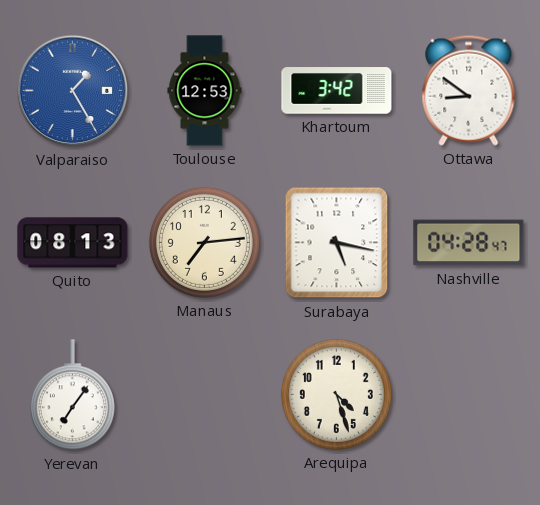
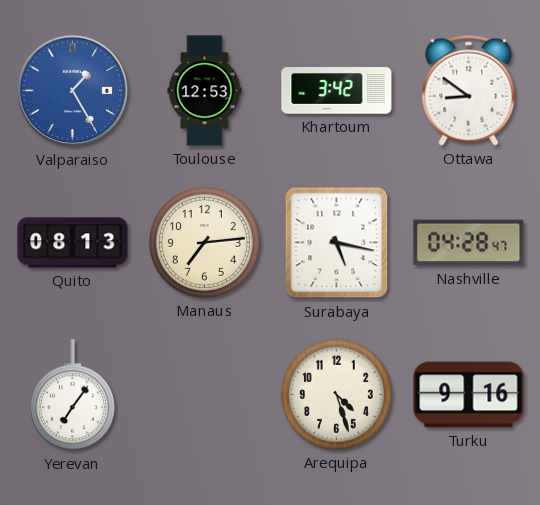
Turku: none -> 9:16 (469, 395)
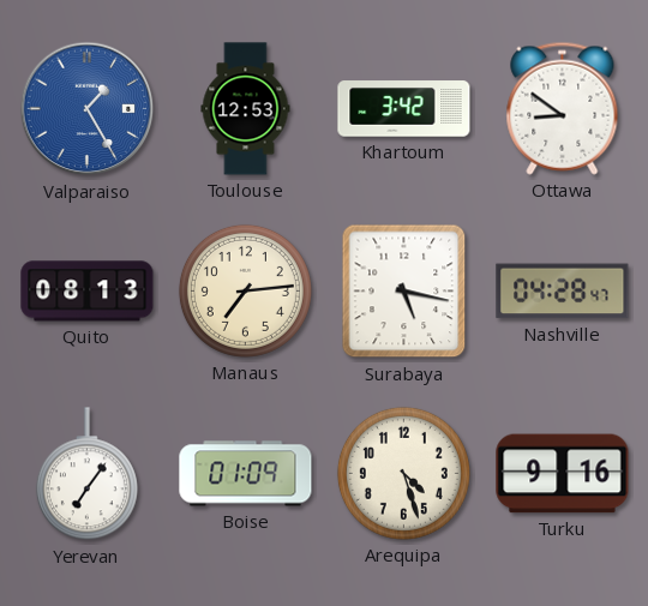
Boise: none -> 01:09 (246, 474)
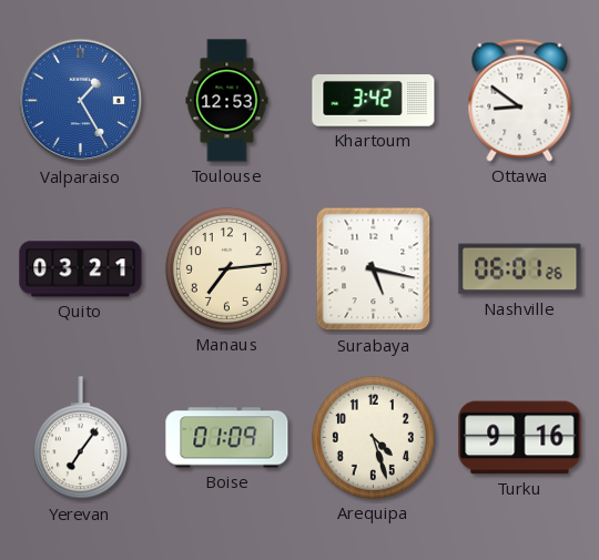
Quito: 08:13 -> 03:21 (81, 269)
Nashville: 04:28 -> 06:01 (520, 269)
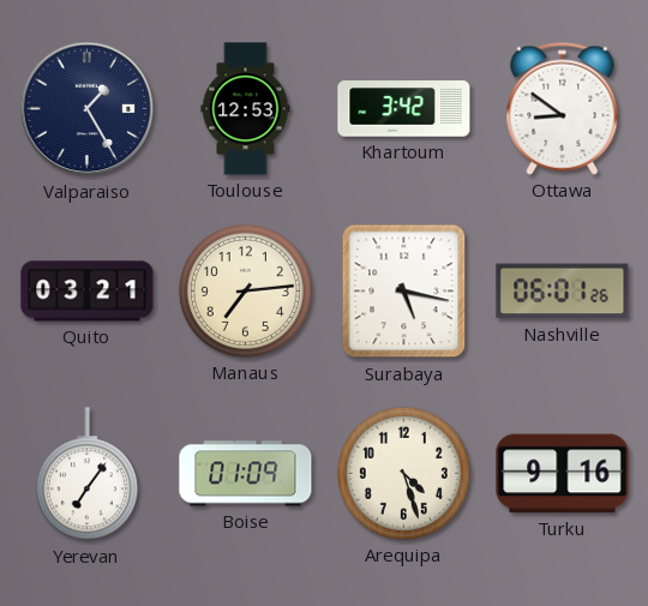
Valparaiso dial: blue -> navy (88, 109)
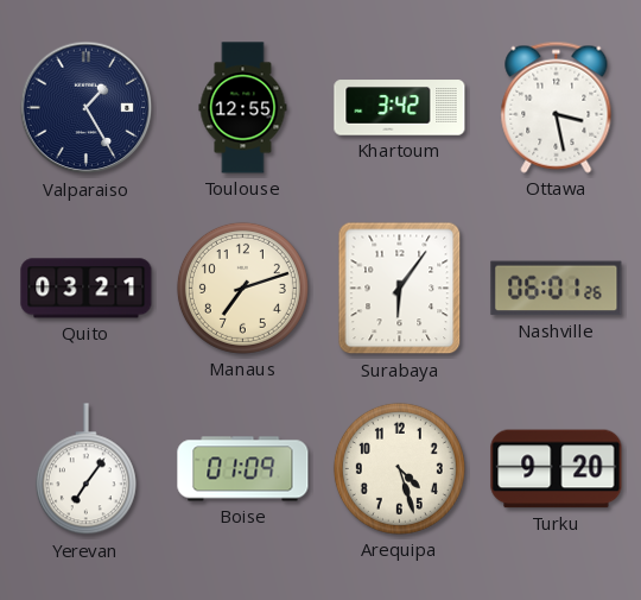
Toulouse: 12:53 -> 12:55 (243, 108)
Ottawa: 8:51 -> 3:28 (557, 107)
Manaus: 7:14 -> 7:12 (242, 288)
Surabaya: 5:17 -> 6:06 (400, 289)
Turku: 9:16 -> 9:20 (557, 469)
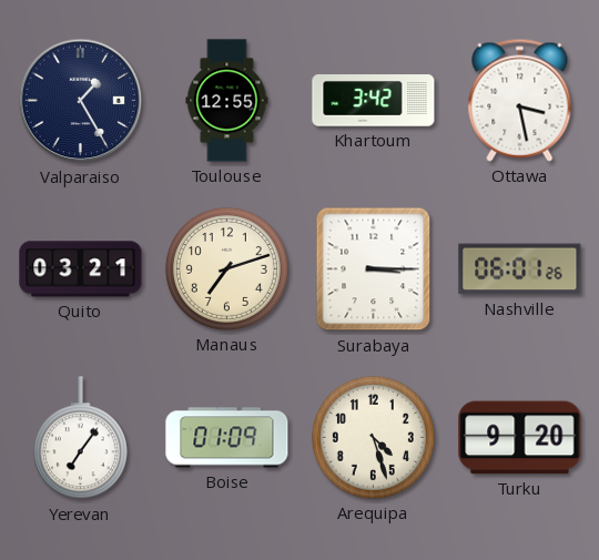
Surabaya: 6:06 -> 3:15 (374, 269)
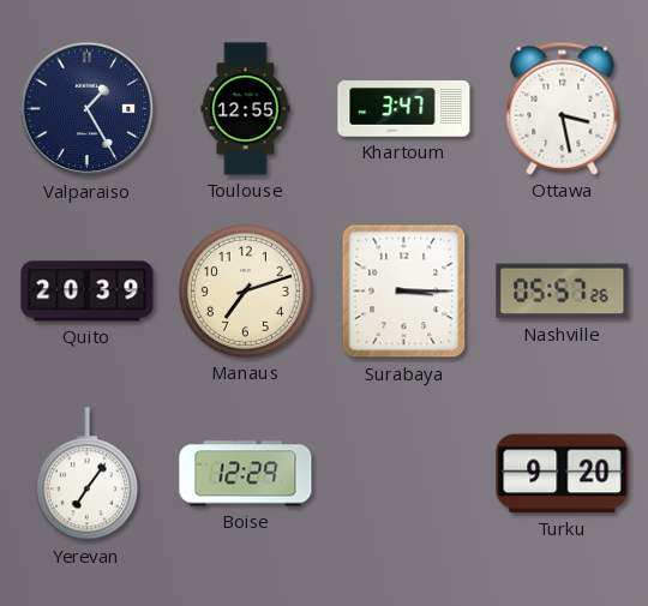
Khartoum: 3:42 -> 3:47 (404, 109)
Quito: 03:21 -> 20:39 (88, 292)
Nashville: 06:01 -> 05:57 (563, 292)
Boise: 01:09 -> 12:29 (246, 474)
Arequipa: 4:27 -> none (373, 437)
